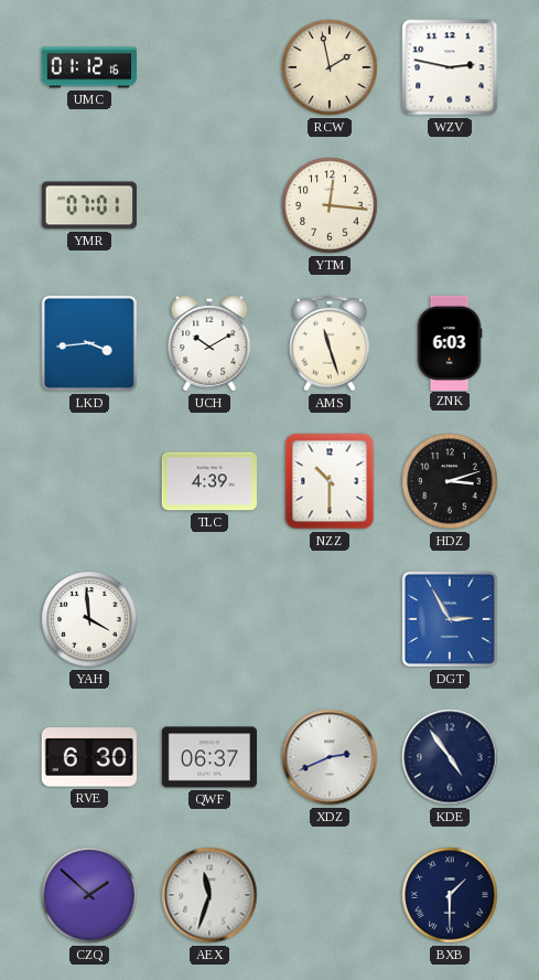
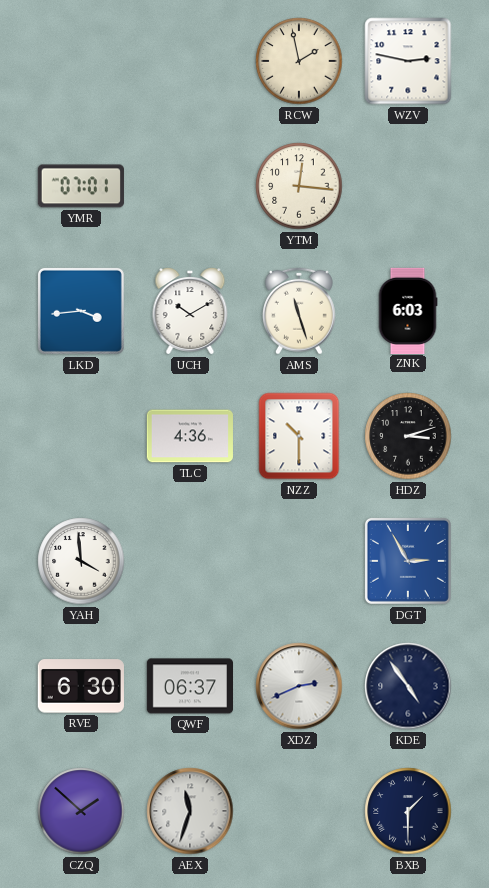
UMC: 01:12 -> none (88, 67)
TLC: 4:39 -> 4:36 (190, 436)
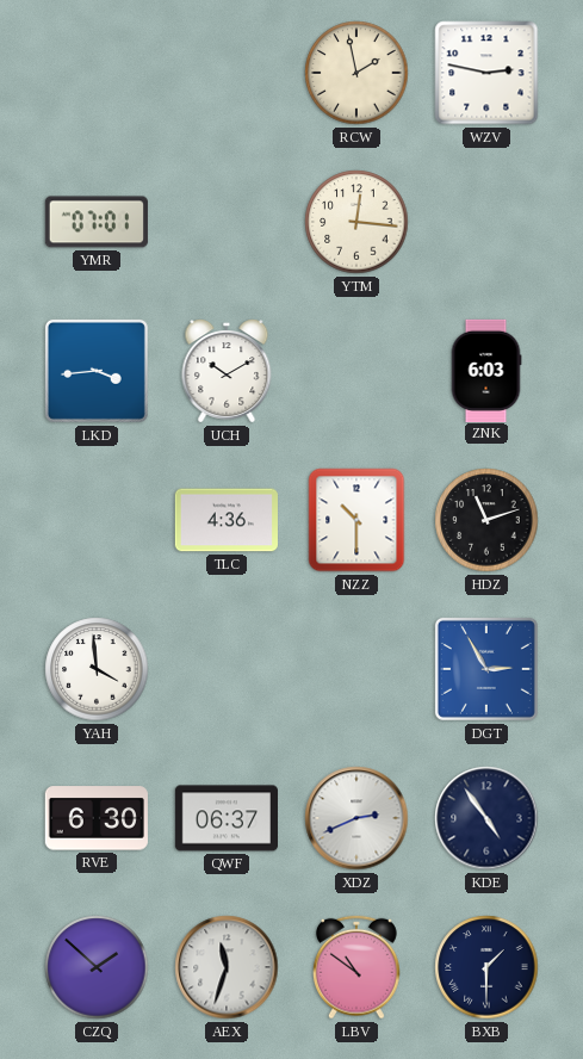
AMS: 11:27 -> none (299, 311)
HDZ: 3:12 -> 11:12 (486, 520)
LBV: none -> 10:51 (356, 967)
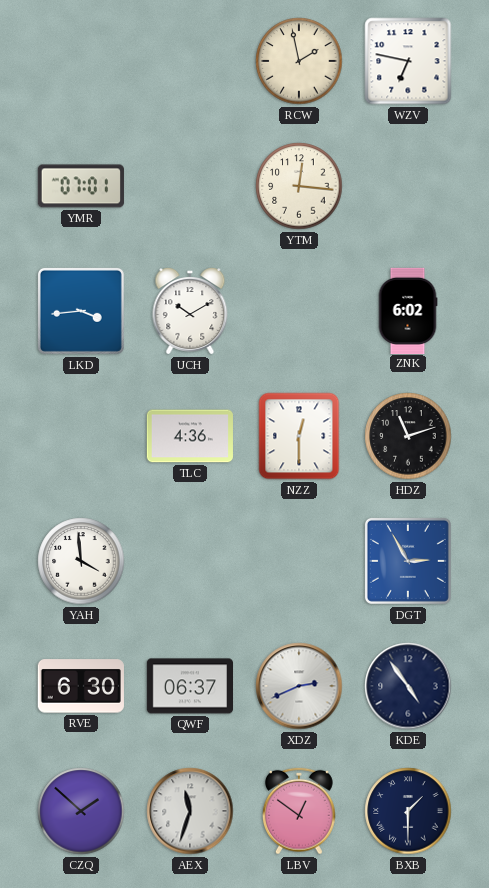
WZV: 2:47 -> 6:47 (408, 61)
ZNK: 6:03 -> 6:02 (408, 310)
NZZ: 10:30 -> 12:30 (299, 436)
LBV: 10:51 -> 12:51 (299, 811)
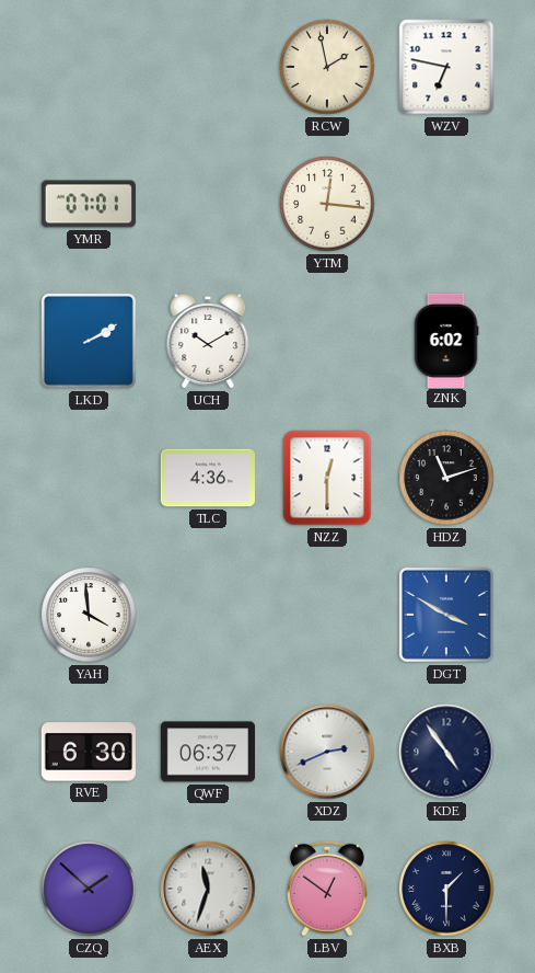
LKD: 3:44 -> 2:10 (89, 341)
DGT: 2:55 -> 3:50 (446, 615)
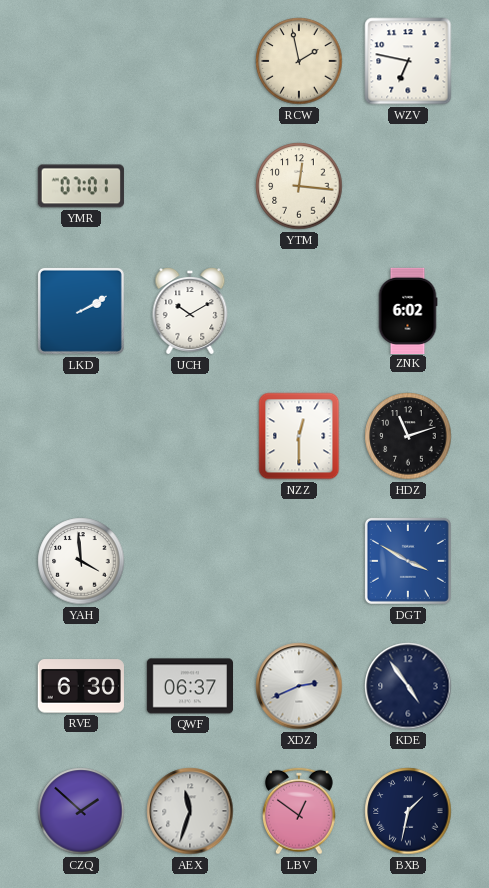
TLC: 4:36 -> none (208, 478)
BXB: 1:30 -> 1:32 (408, 811)
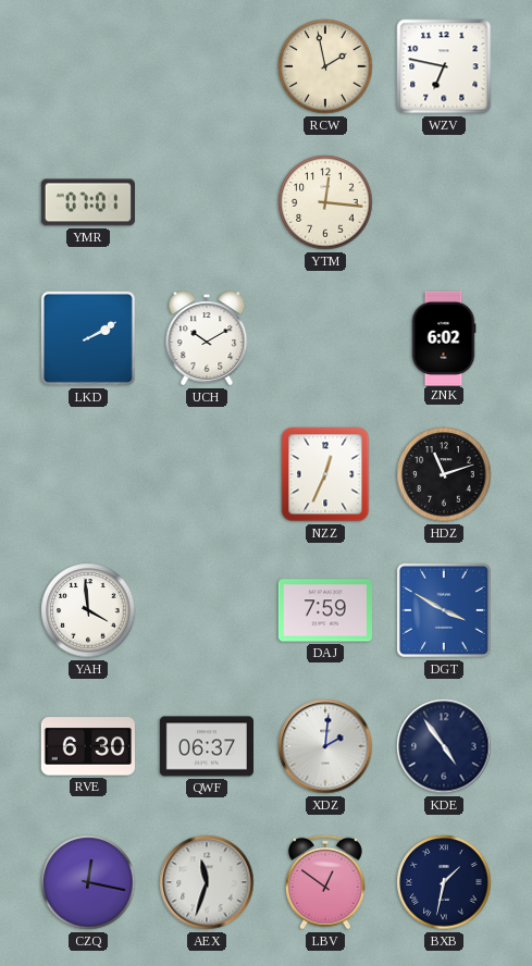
NZZ: 12:30 -> 12:34 (325, 474)
DAJ: none -> 7:59 (325, 610)
XDZ: 2:41 -> 2:01 (325, 746)
CZQ: 1:52 -> 12:17 (88, 882)
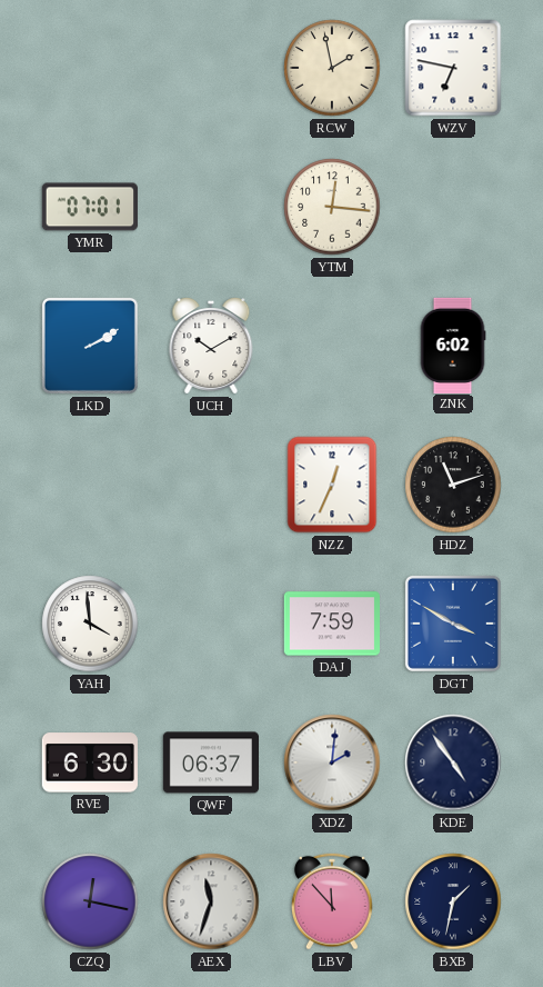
LBV: 12:51 -> 11:53 (332, 901)
